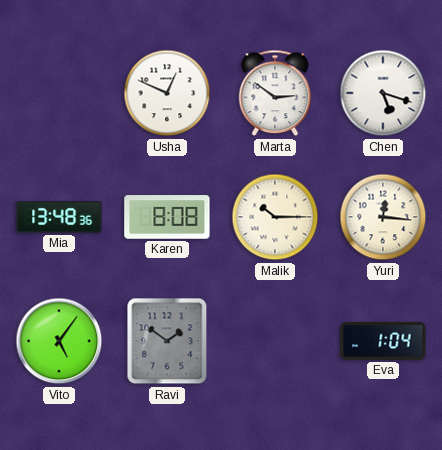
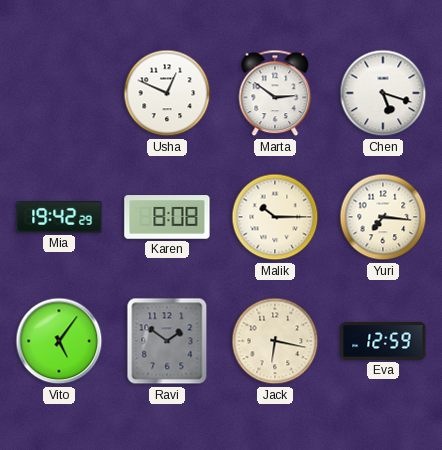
Mia: 13:48 -> 19:42 (59, 217)
Yuri: 12:16 -> 7:16 (383, 217)
Jack: none -> 6:17 (275, 341)
Eva: 1:04 -> 12:59 (383, 341)
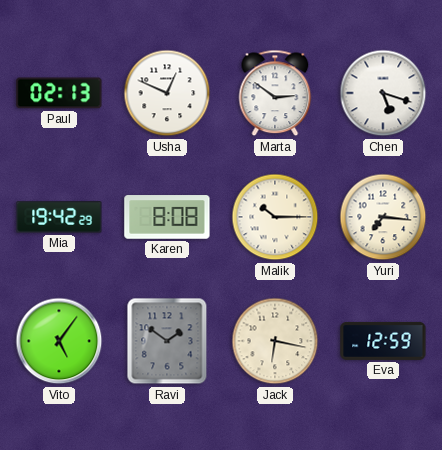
Paul: none -> 02:13 (59, 93)
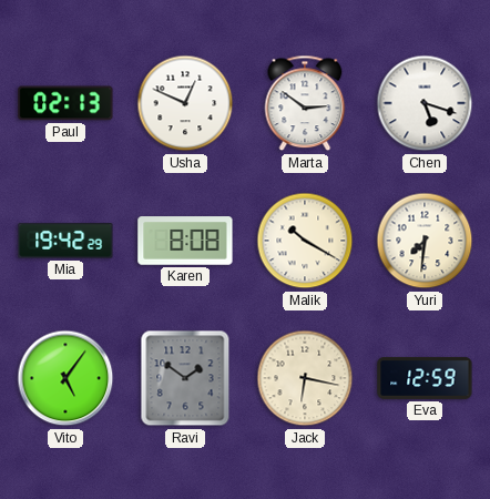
Malik: 10:15 -> 10:20 (305, 241)
Yuri: 7:16 -> 7:31 (425, 241)
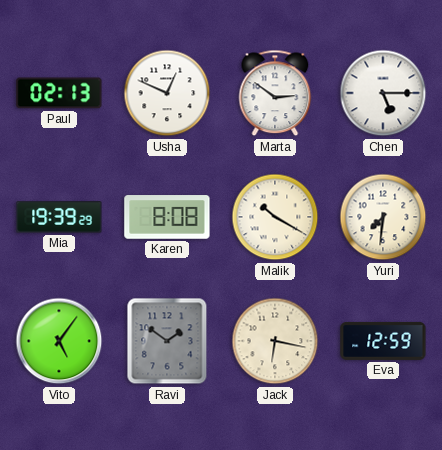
Chen: 5:18 -> 5:15 (383, 93)
Mia: 19:42 -> 19:39 (59, 217)
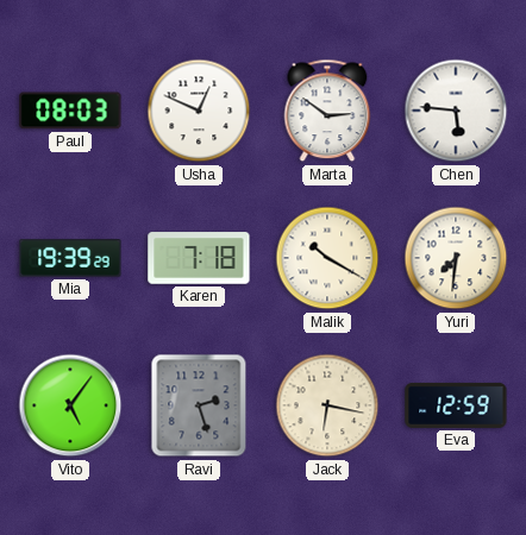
Paul: 02:13 -> 08:03 (70, 111)
Chen: 5:15 -> 5:46 (456, 111)
Karen: 8:08 -> 7:18 (199, 258)
Ravi: 1:51 -> 2:27 (199, 405)
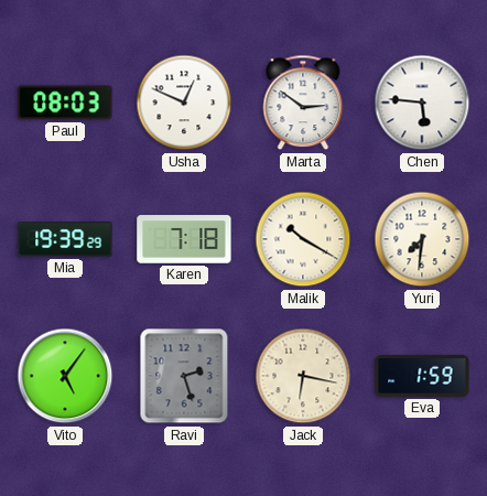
Eva: 12:59 -> 1:59 (422, 376)
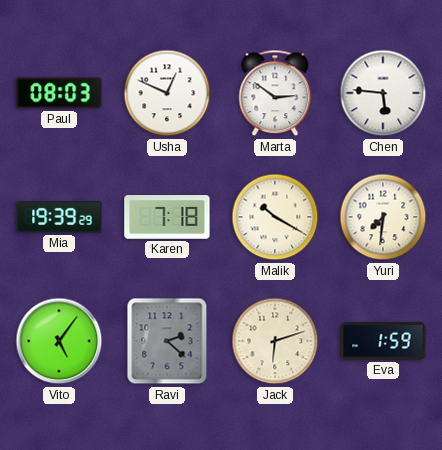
Ravi: 2:27 -> 2:22 (167, 341)
Jack: 6:17 -> 6:12 (275, 341)
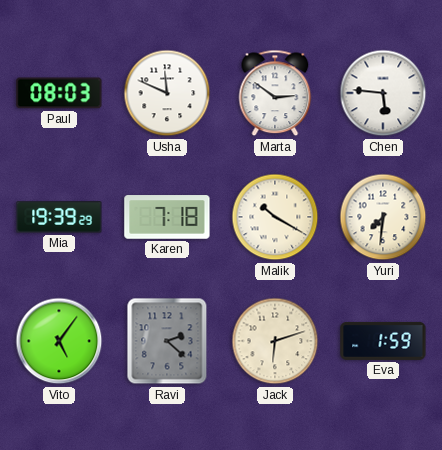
Usha: 12:49 -> 11:49 (167, 93)
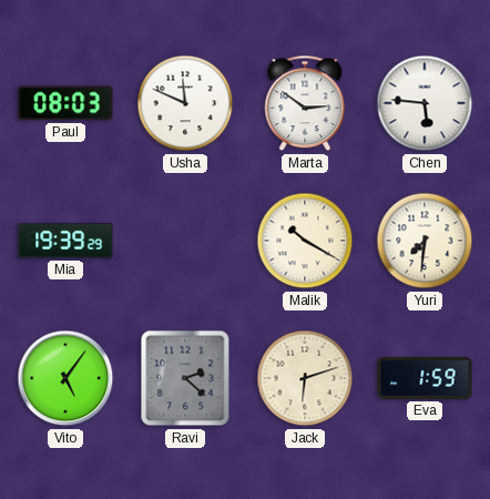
Karen: 7:18 -> none (167, 217)
